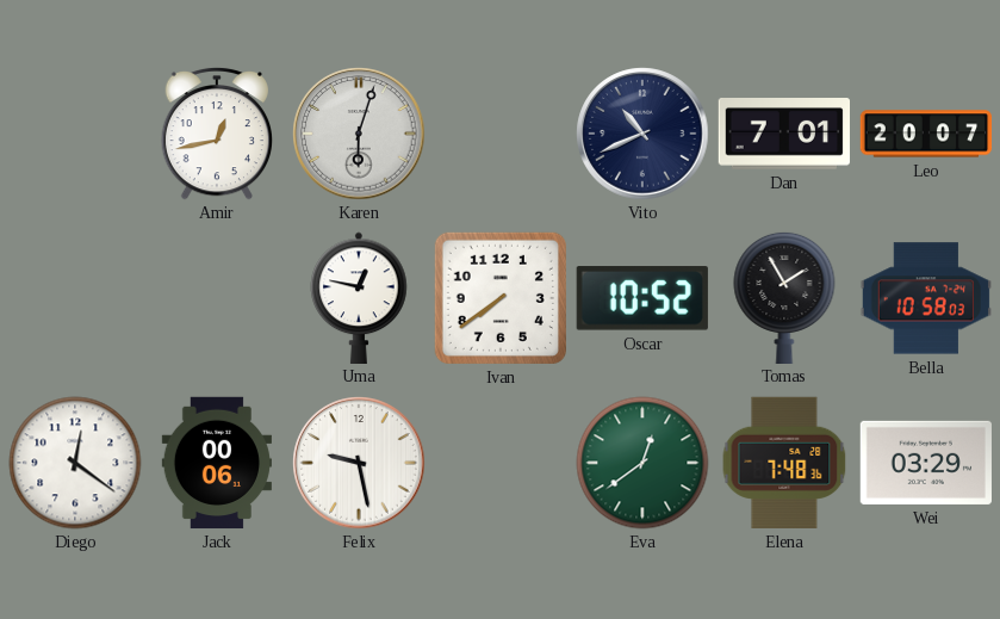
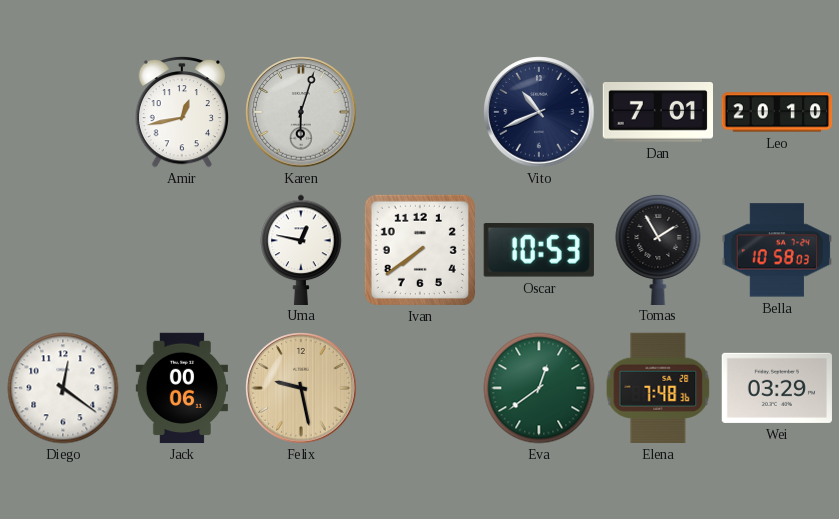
Leo: 20:07 -> 20:10 (777, 112)
Oscar: 10:52 -> 10:53 (539, 250)
Felix dial: white -> champagne (301, 388)
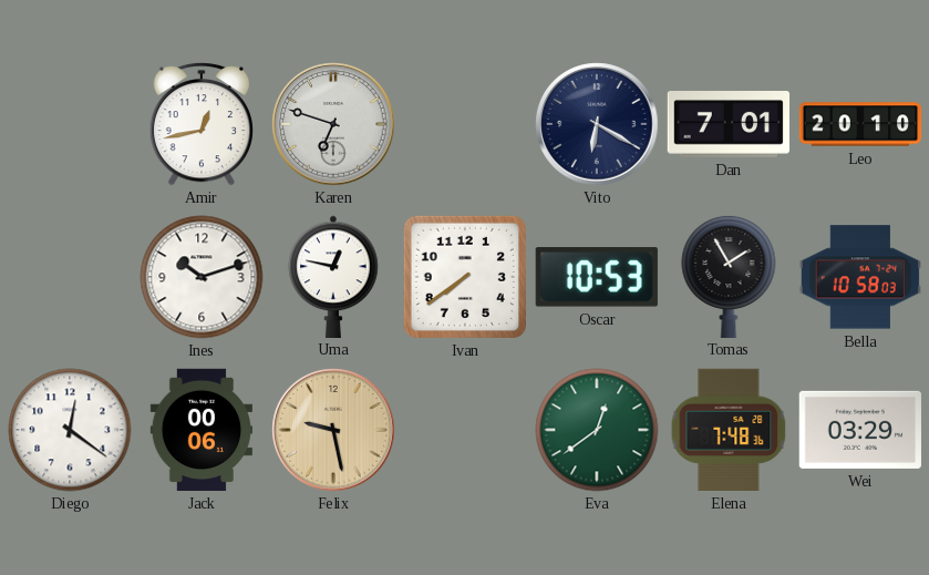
Karen: 6:03 -> 6:48 (333, 124)
Vito: 10:41 -> 6:20 (597, 124)
Ines: none -> 10:12 (202, 277)
